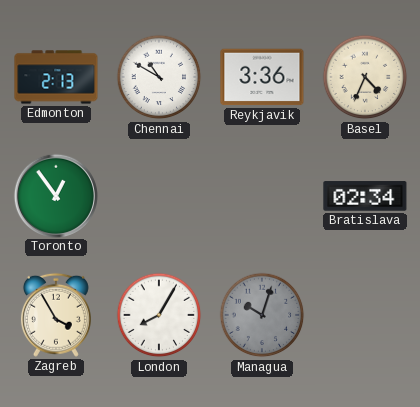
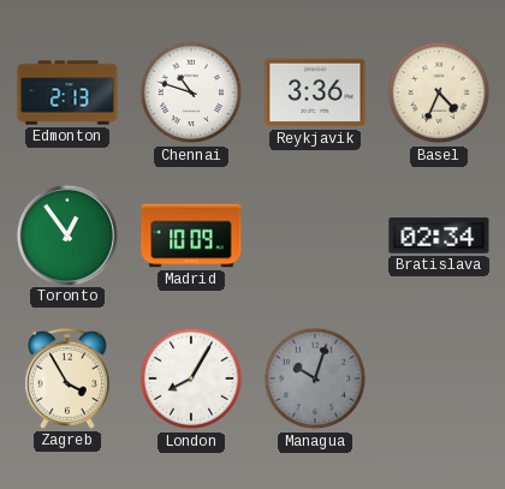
Chennai: 10:50 -> 10:48 (191, 93)
Madrid: none -> 10:09 (191, 235)
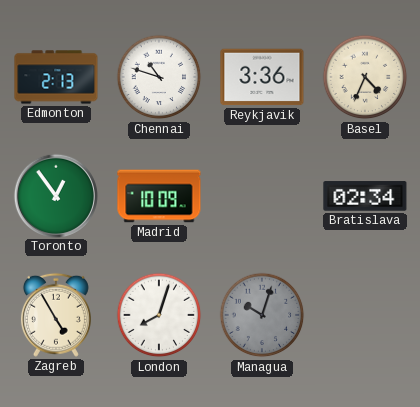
Zagreb: 3:55 -> 4:55 (56, 315)
London: 8:05 -> 8:03 (159, 315)
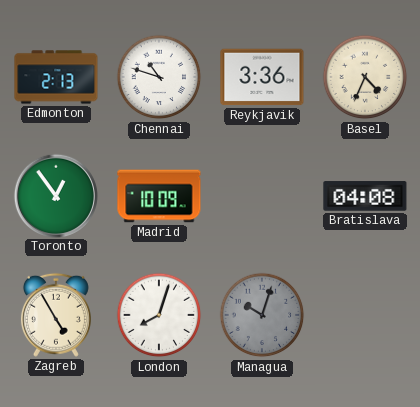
Bratislava: 02:34 -> 04:08 (365, 196)
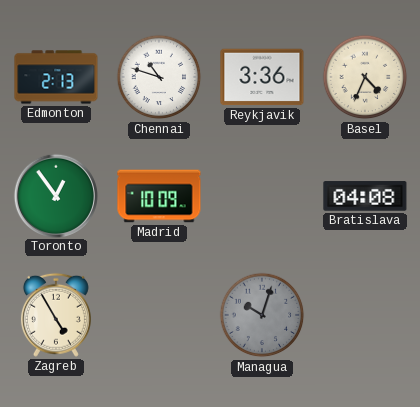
London: 8:03 -> none (159, 315)
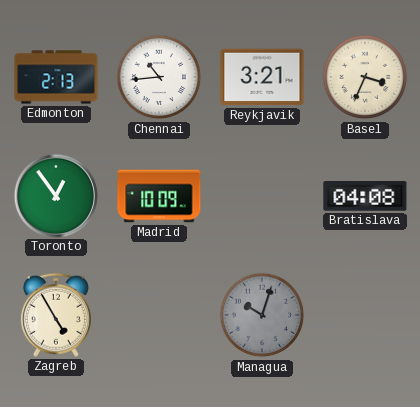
Chennai: 10:48 -> 10:44 (159, 77)
Reykjavik: 3:36 -> 3:21 (262, 77)
Basel: 4:34 -> 3:34 (365, 77)
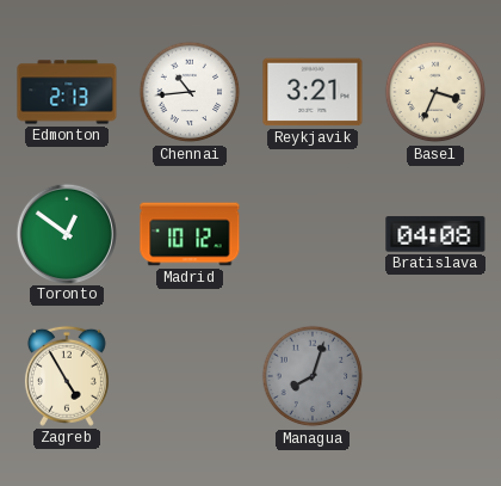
Toronto: 12:54 -> 12:51 (66, 233)
Madrid: 10:09 -> 10:12 (190, 234)
Managua: 10:03 -> 8:03 (313, 376)
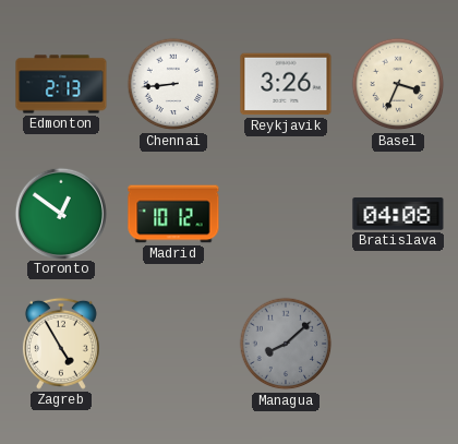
Chennai: 10:44 -> 8:44 (173, 84)
Reykjavik: 3:21 -> 3:26 (286, 84)
Managua: 8:03 -> 8:08 (286, 344)
